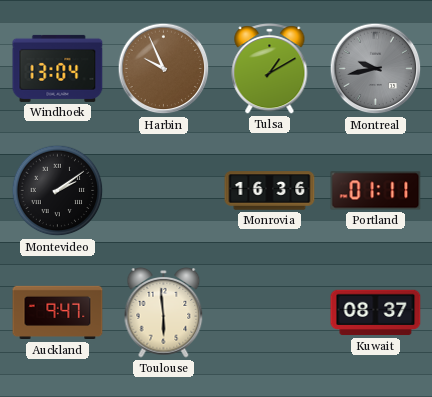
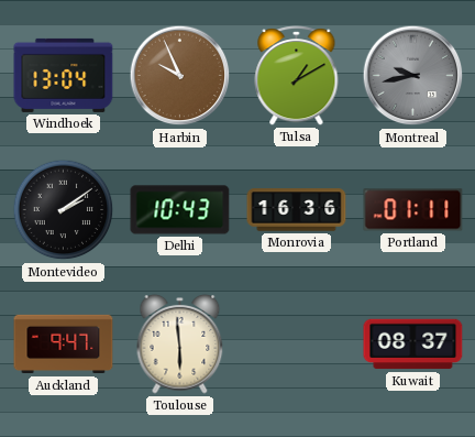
Delhi: none -> 10:43 (180, 210)
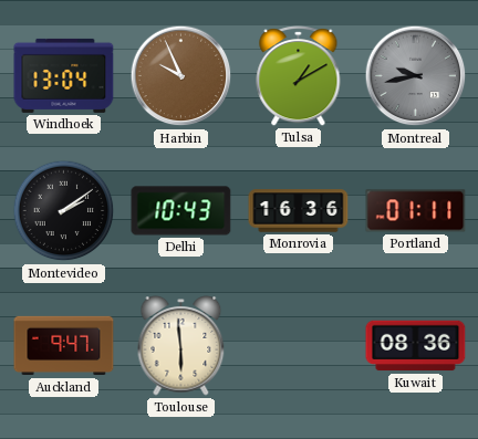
Kuwait: 08:37 -> 08:36 (416, 346)
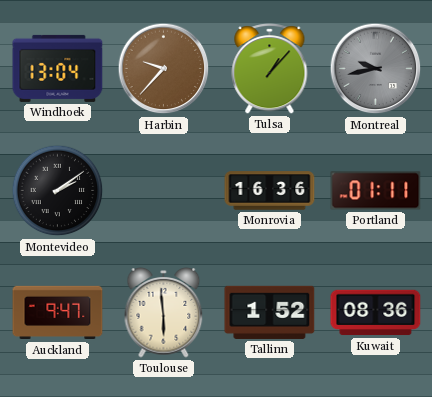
Harbin: 9:56 -> 9:37 (164, 69)
Tulsa: 1:10 -> 1:07 (270, 69)
Delhi: 10:43 -> none (181, 211)
Tallinn: none -> 1:52 (270, 312)
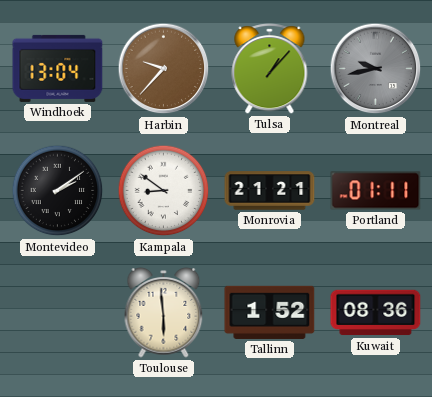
Kampala: none -> 8:51 (164, 191)
Monrovia: 16:36 -> 21:21 (270, 191)
Auckland: 9:47 -> none (58, 313)
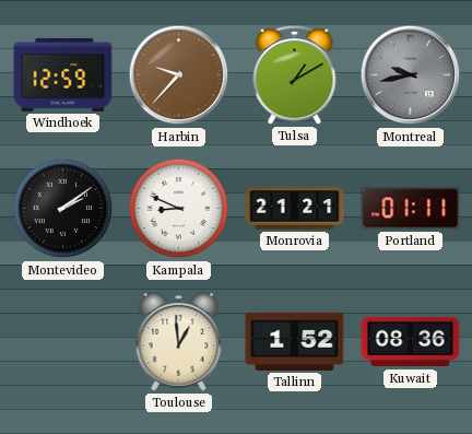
Windhoek: 13:04 -> 12:59 (63, 74)
Tulsa: 1:07 -> 1:10 (295, 75)
Kampala: 8:51 -> 8:49 (179, 209)
Toulouse: 5:59 -> 12:59 (179, 342)
